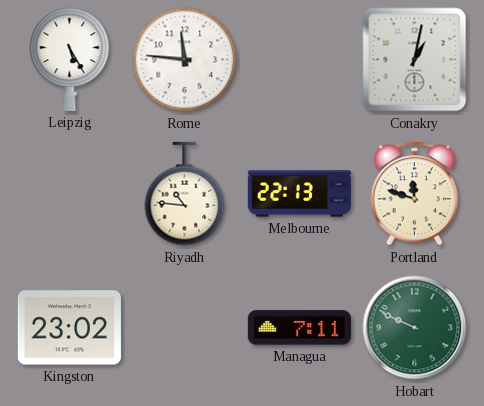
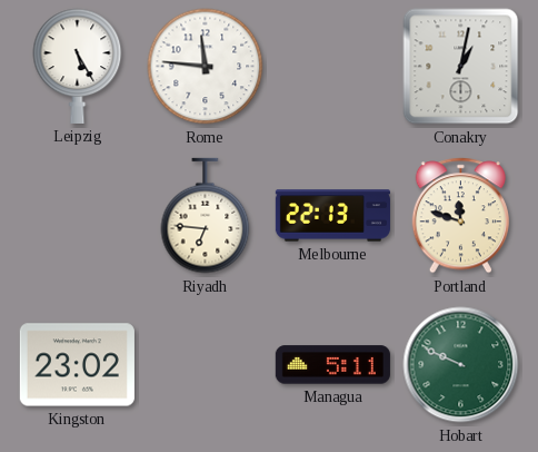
Riyadh: 10:46 -> 6:46 (206, 216)
Managua: 7:11 -> 5:11 (332, 365)
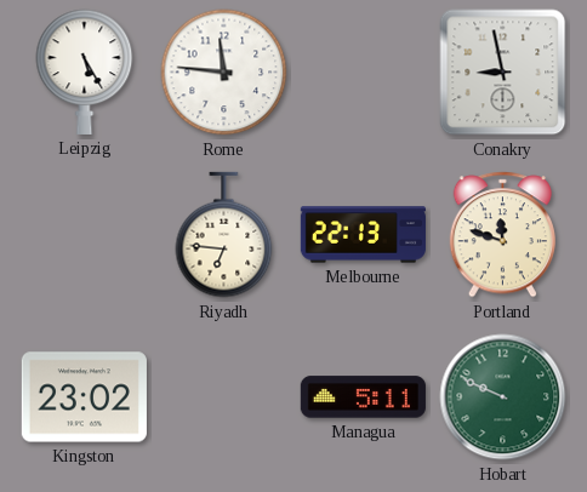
Conakry: 1:02 -> 8:58 (503, 73)
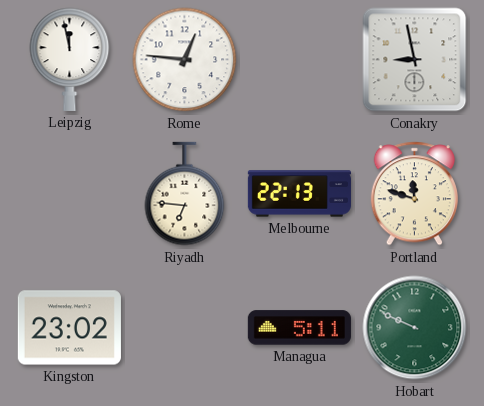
Leipzig: 5:25 -> 11:58 (70, 59)
Rome: 11:46 -> 12:46 (185, 60)
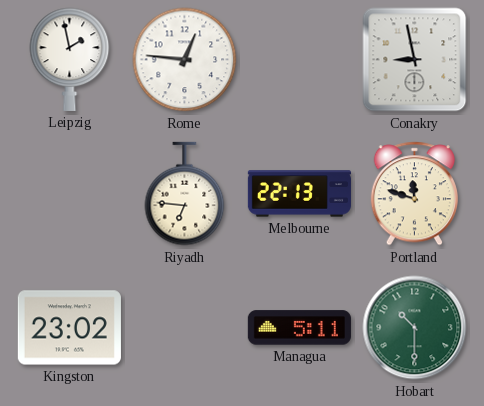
Leipzig: 11:58 -> 1:58 (70, 59)
Hobart: 9:49 -> 10:30 (415, 328)
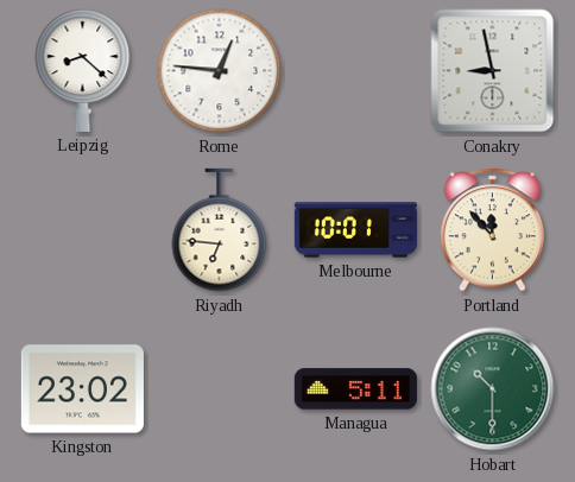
Leipzig: 1:58 -> 8:22 (83, 70)
Melbourne: 22:13 -> 10:01 (355, 230)
Portland: 11:48 -> 11:53 (492, 230)
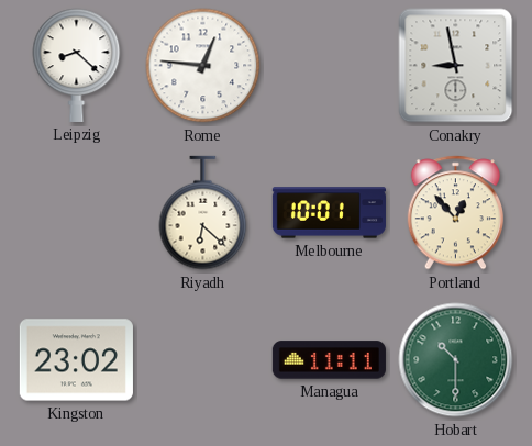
Riyadh: 6:46 -> 6:22 (203, 213)
Portland: 11:53 -> 12:53 (455, 213)
Managua: 5:11 -> 11:11 (329, 360)
